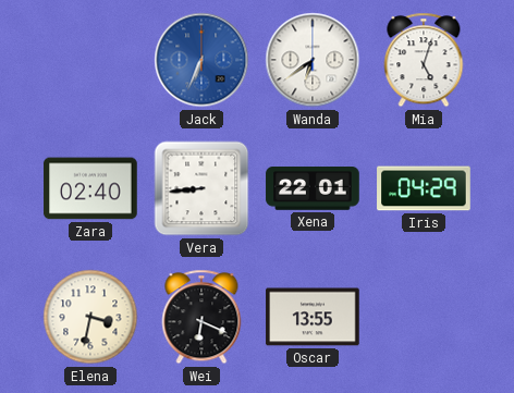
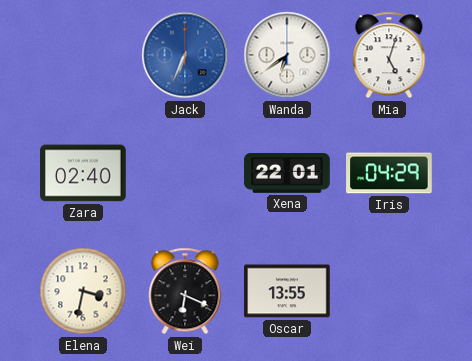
Vera: 8:44 -> none (201, 188)
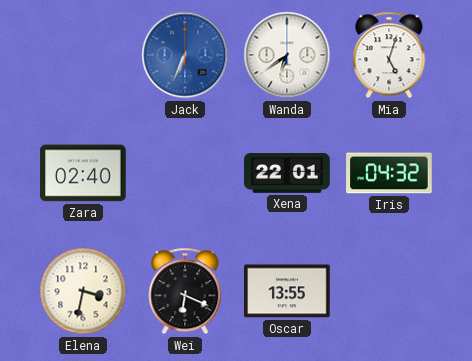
Iris: 04:29 -> 04:32 (389, 173)
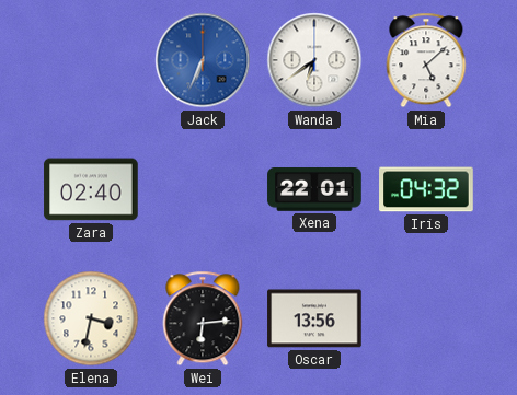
Mia: 5:03 -> 5:08 (426, 60)
Wei: 6:19 -> 6:14 (203, 318)
Oscar: 13:55 -> 13:56 (314, 318)
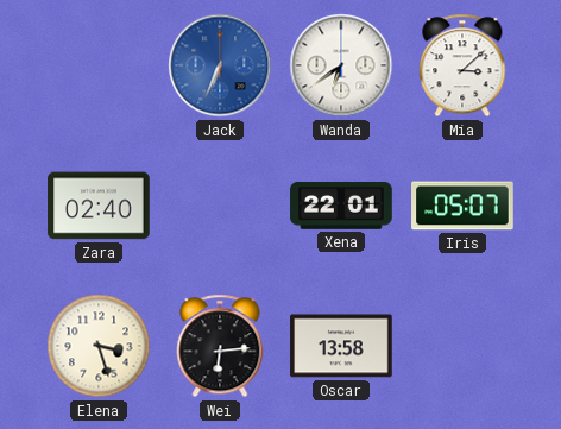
Mia: 5:08 -> 3:08 (462, 65)
Iris: 04:32 -> 05:07 (462, 206)
Elena: 3:32 -> 3:27 (99, 346)
Oscar: 13:56 -> 13:58 (341, 346)
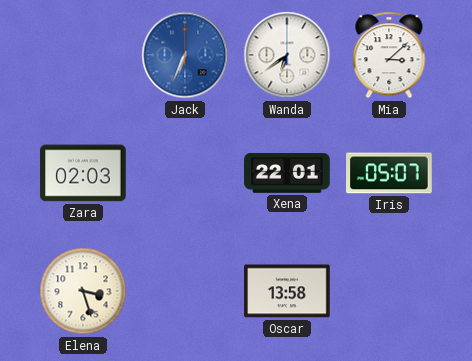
Zara: 02:40 -> 02:03 (83, 173)
Wei: 6:14 -> none (220, 346)
